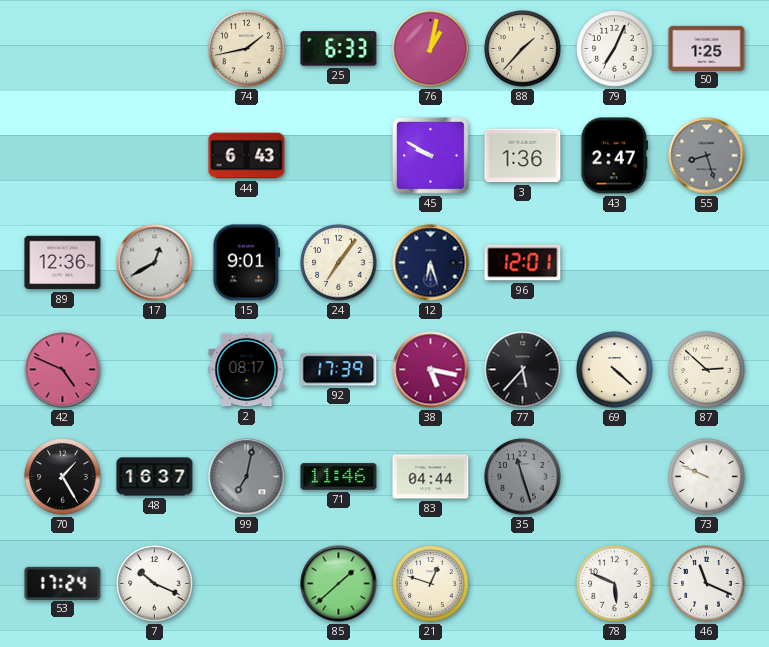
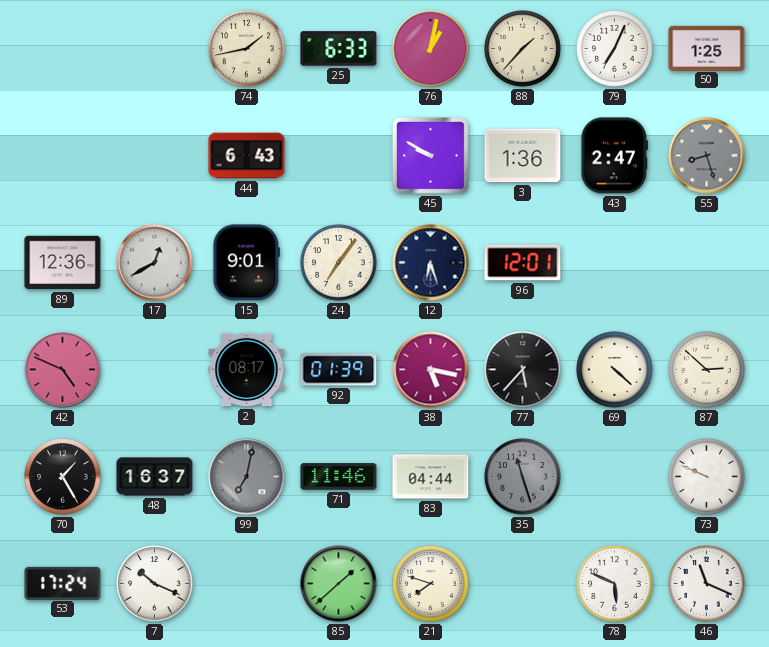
92: 17:39 -> 01:39 (339, 370)
21: 12:48 -> 7:48 (431, 584)
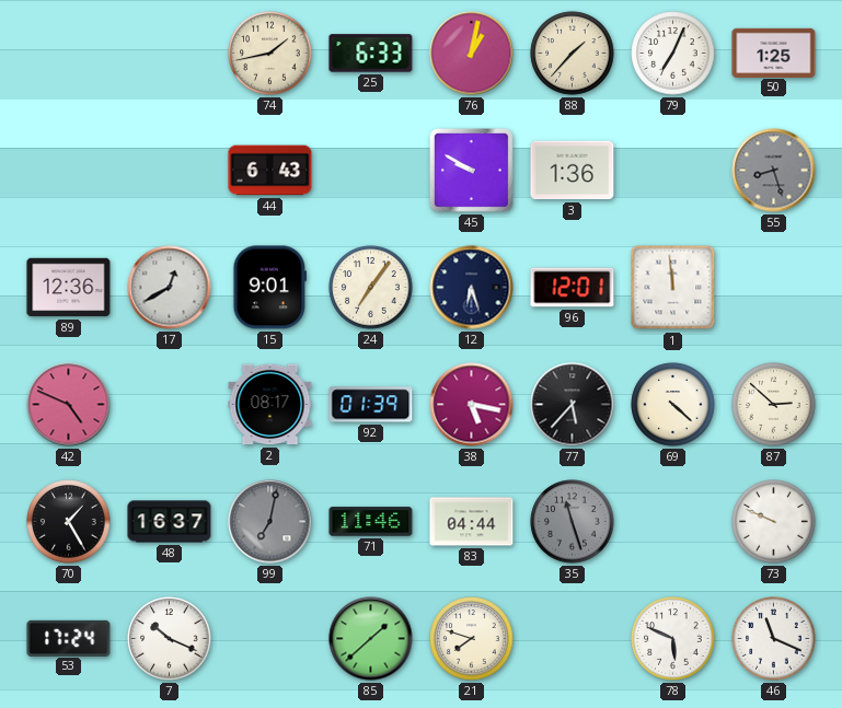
43: 2:47 -> none (614, 156)
1: none -> 11:59 (673, 288)
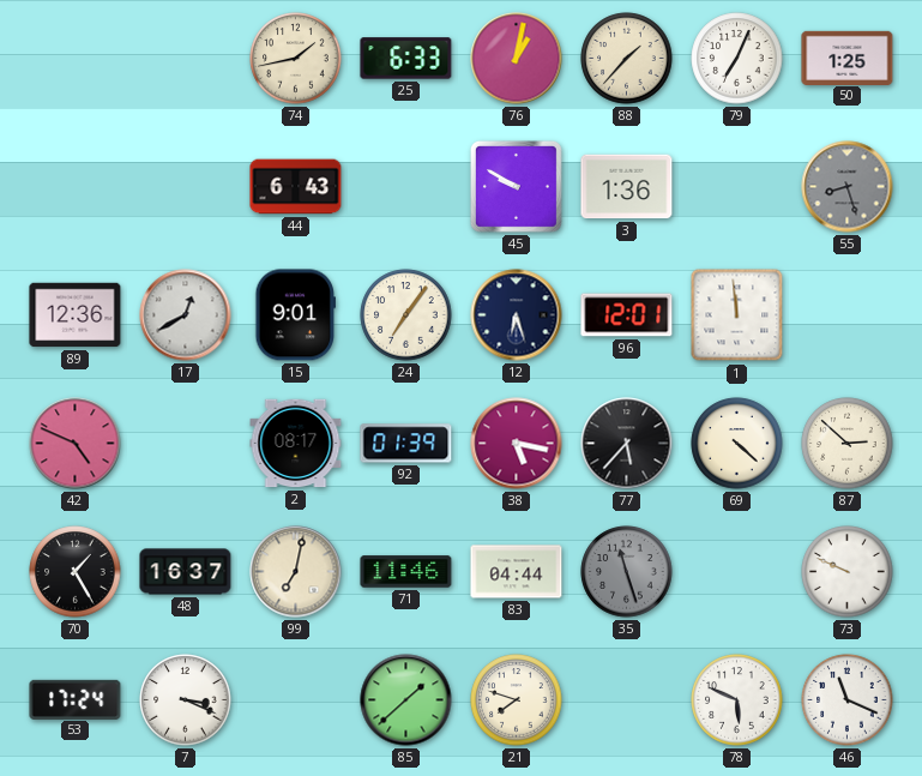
99 dial: grey -> cream (296, 572)
7: 10:19 -> 3:19 (186, 700)
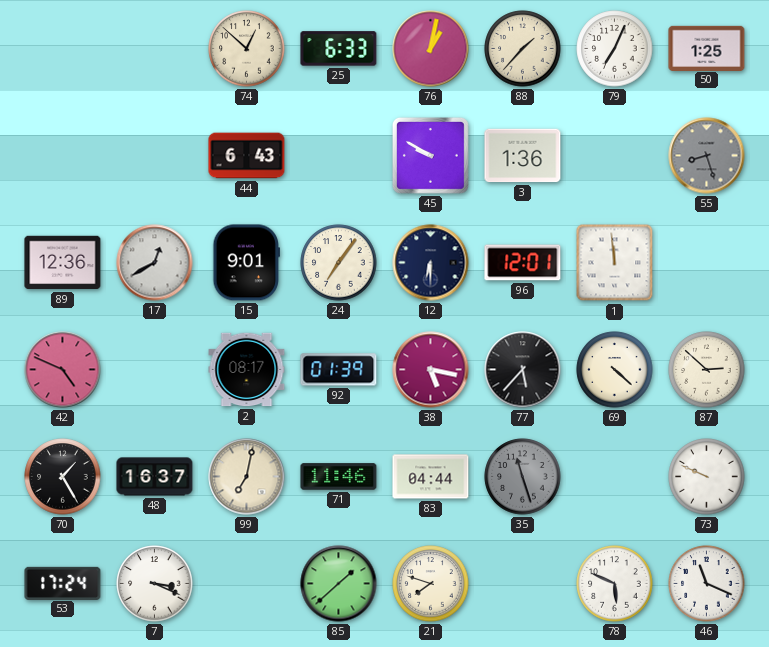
74: 1:43 -> 12:52 (247, 49)
12: 6:27 -> 6:30 (431, 263)
